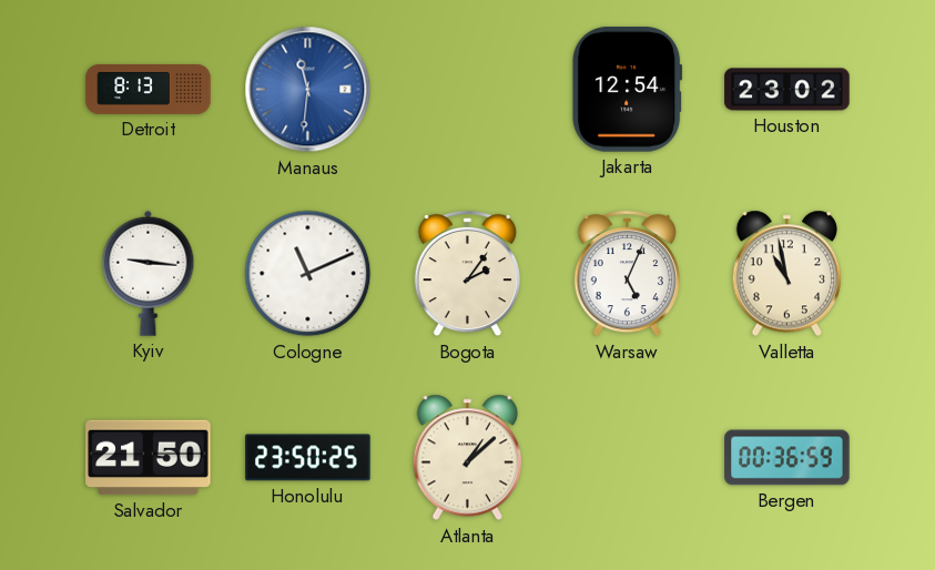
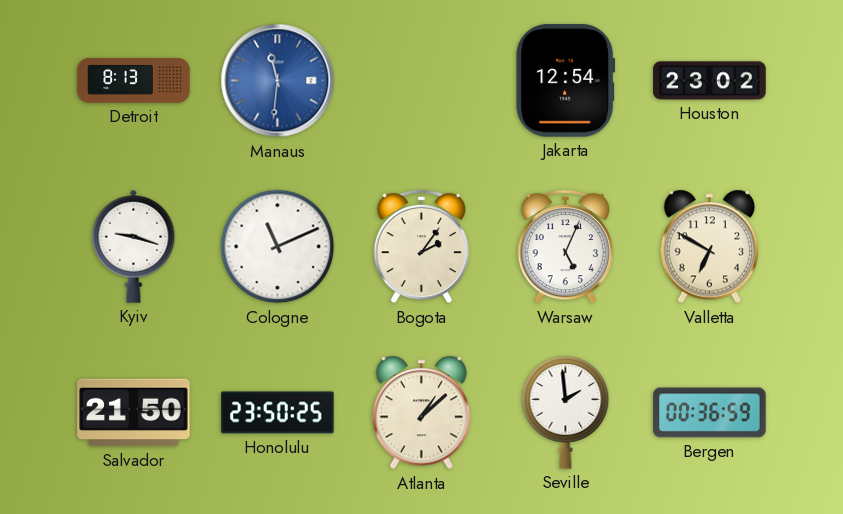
Kyiv: 9:16 -> 9:18 (134, 246)
Valletta: 10:58 -> 6:50 (709, 247)
Seville: none -> 1:59 (566, 413)
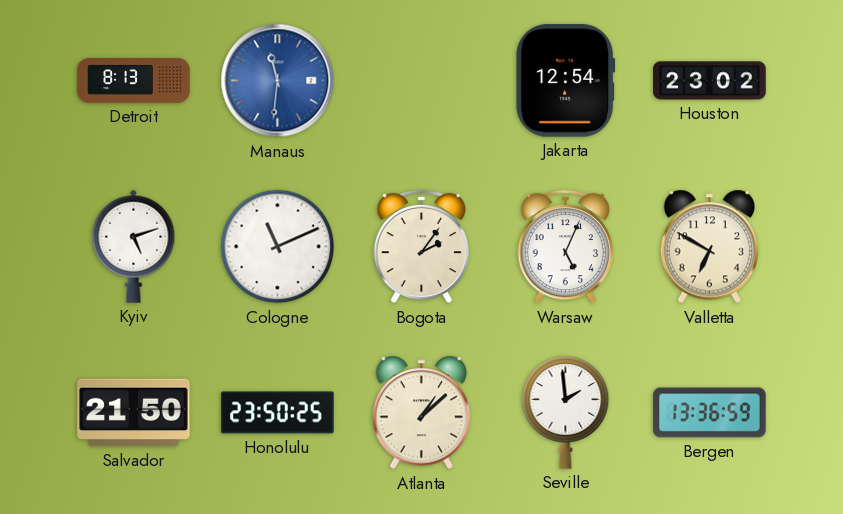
Kyiv: 9:18 -> 5:12 (134, 246)
Bergen: 00:36 -> 13:36 (710, 413)
